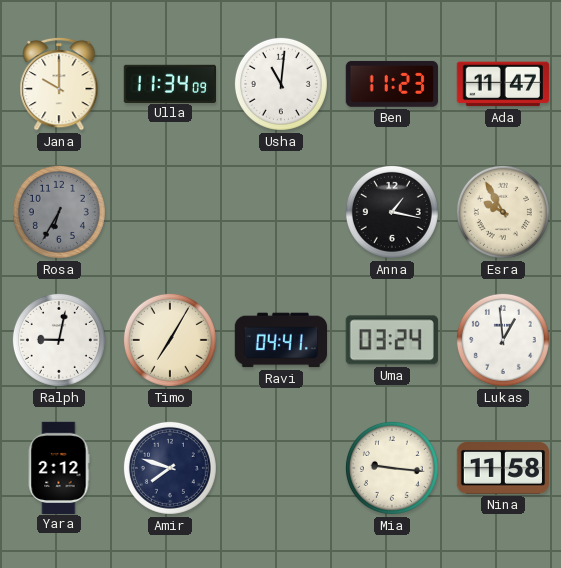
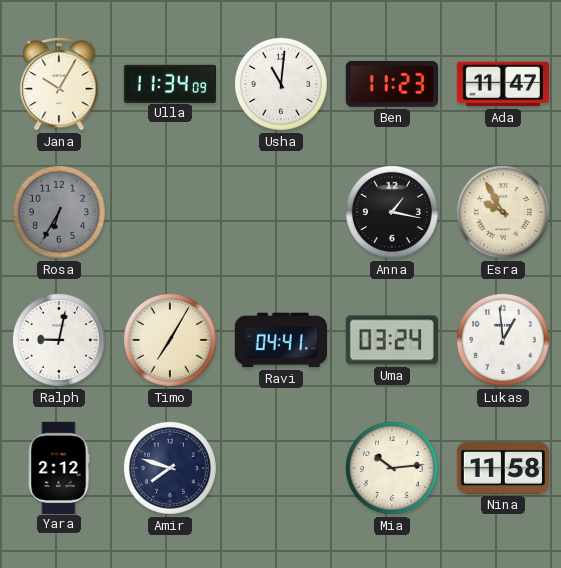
Jana: 10:00 -> 10:05 (59, 84)
Mia: 9:16 -> 10:14 (392, 468)
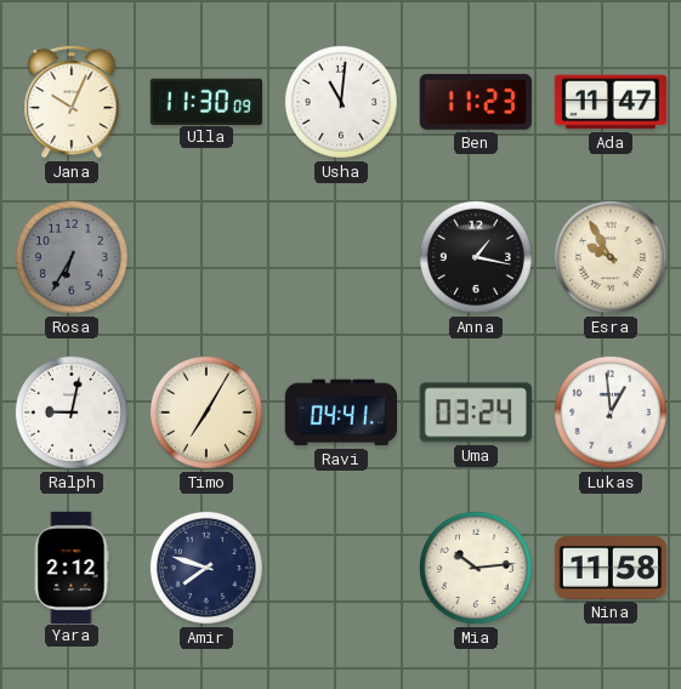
Jana: 10:05 -> 10:04 (72, 102)
Ulla: 11:34 -> 11:30 (205, 101)
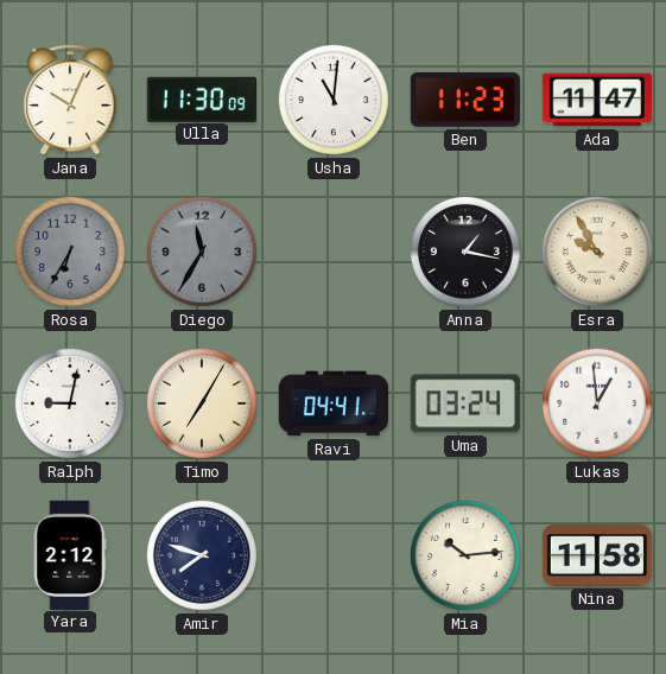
Diego: none -> 11:35 (202, 252)
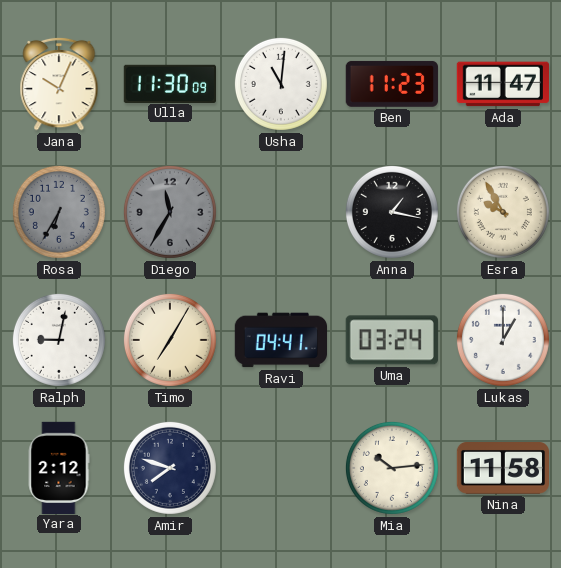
Lukas: 12:59 -> 1:00 (503, 340)
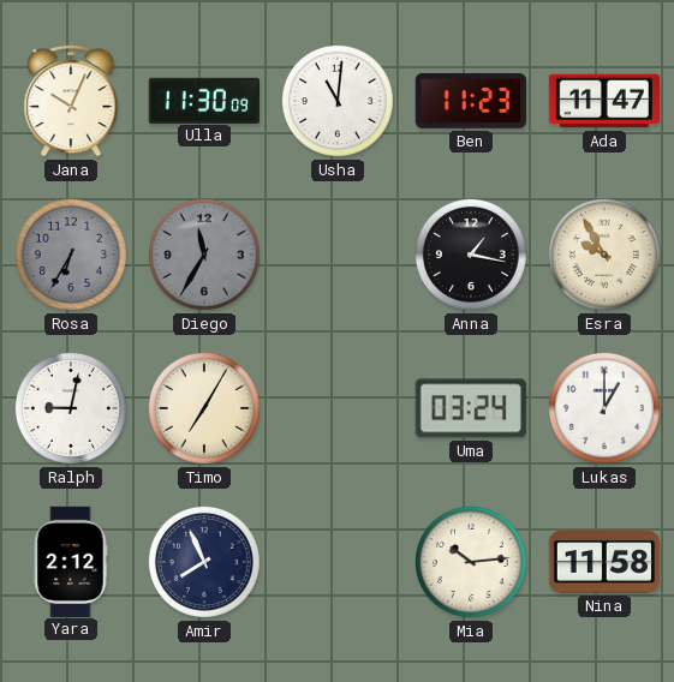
Ravi: 04:41 -> none (280, 340)
Amir: 7:48 -> 7:56 (204, 562)
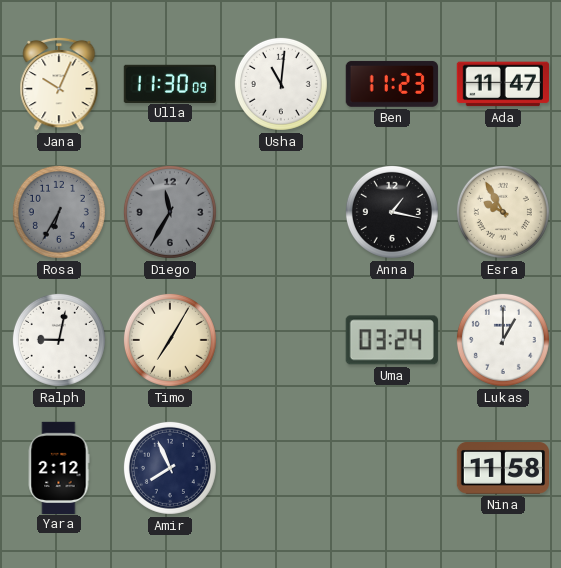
Mia: 10:14 -> none (471, 562)
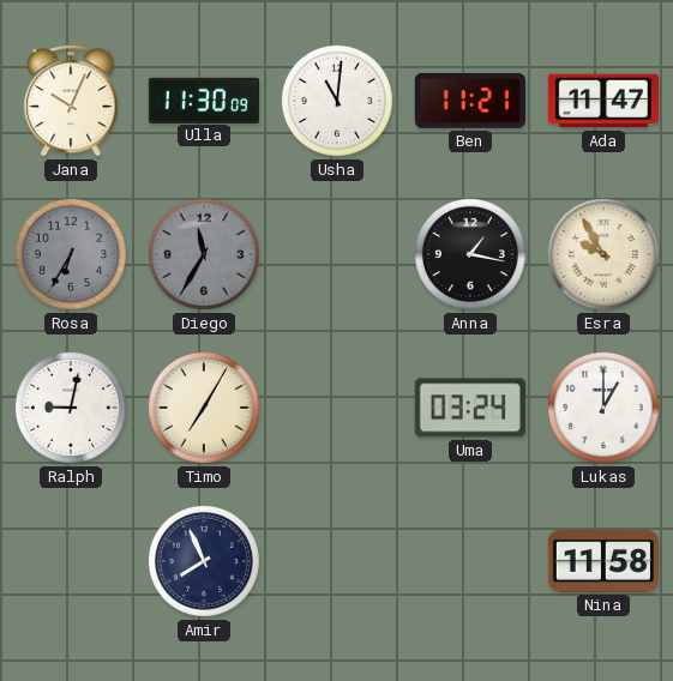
Ben: 11:23 -> 11:21 (470, 101)
Yara: 2:12 -> none (59, 467)
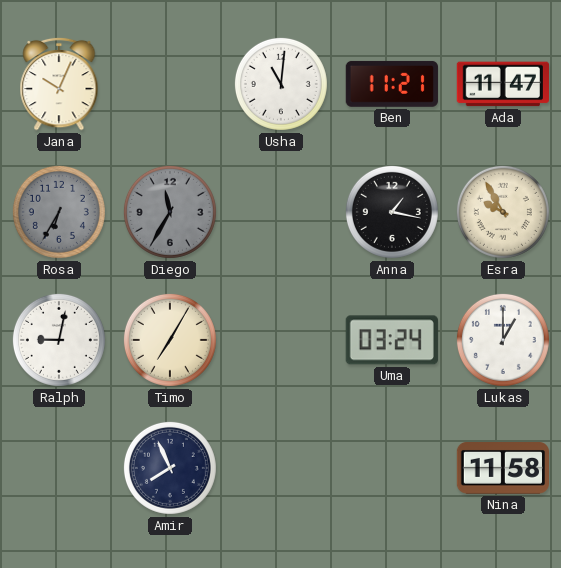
Ulla: 11:30 -> none (203, 100)
